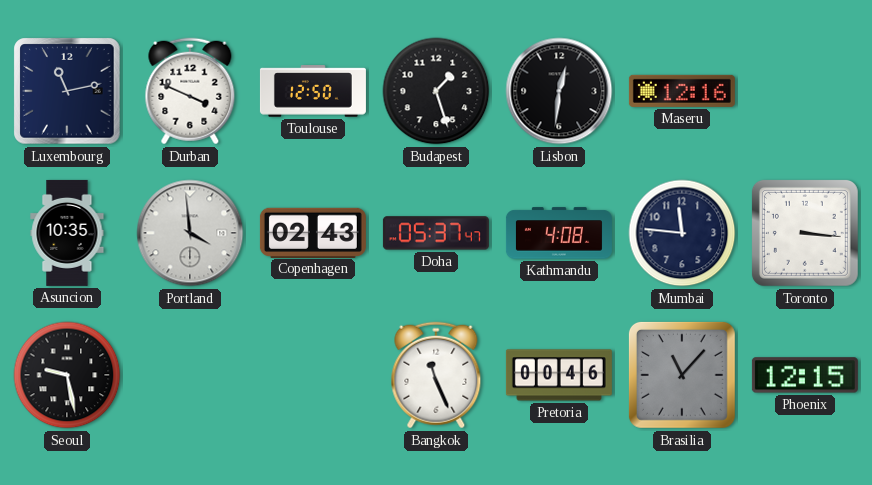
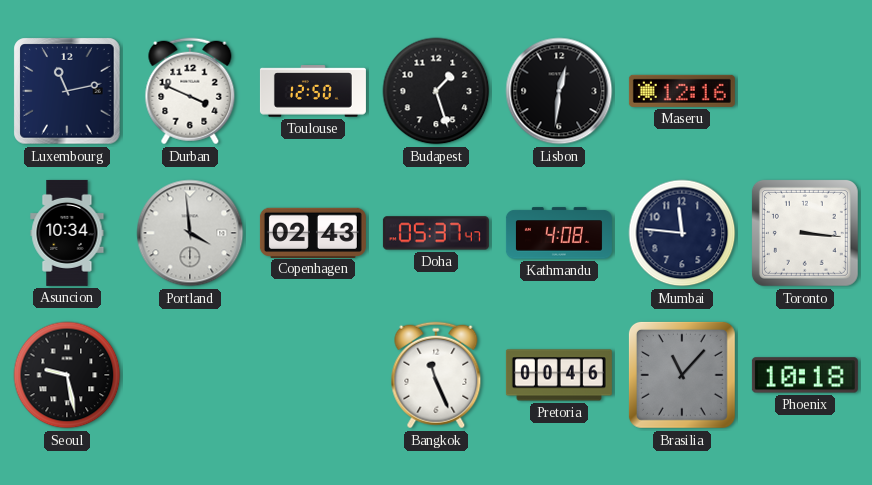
Asuncion: 10:35 -> 10:34 (67, 233)
Phoenix: 12:15 -> 10:18 (805, 375)
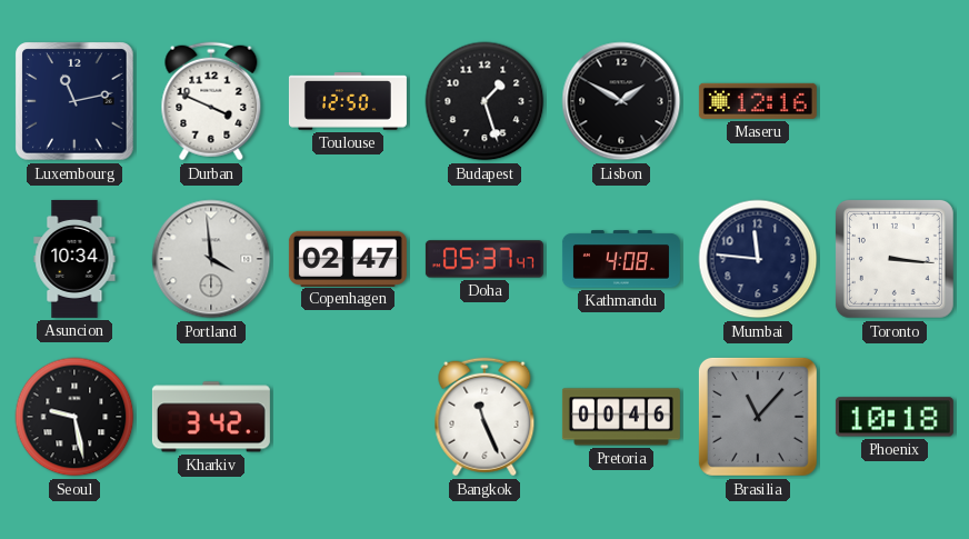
Lisbon: 12:31 -> 1:50 (621, 101)
Copenhagen: 02:43 -> 02:47 (348, 258)
Kharkiv: none -> 3:42 (211, 417)
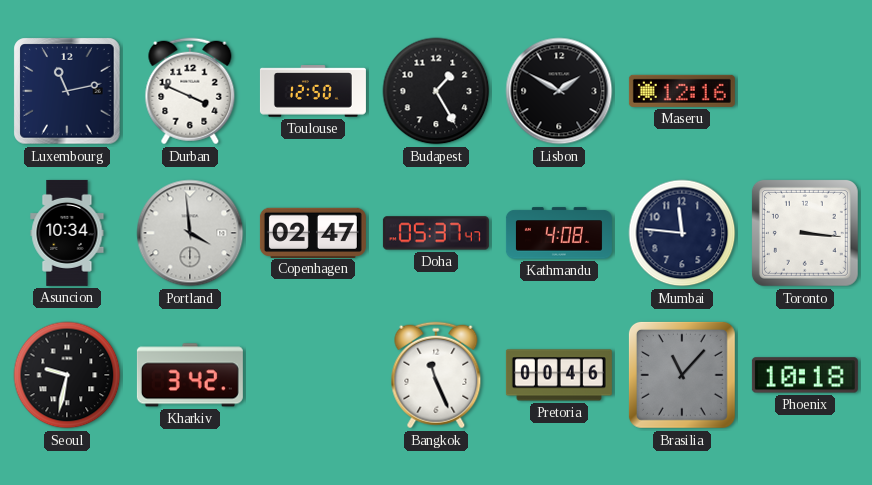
Budapest: 1:27 -> 1:25 (436, 91)
Seoul: 9:28 -> 9:32 (67, 375)
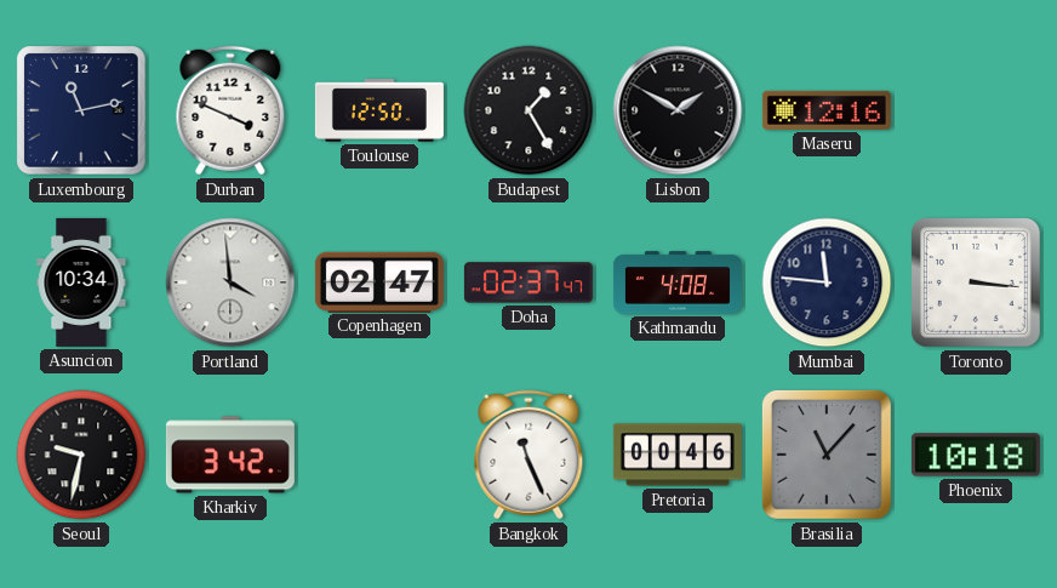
Doha: 05:37 -> 02:37 (528, 282)
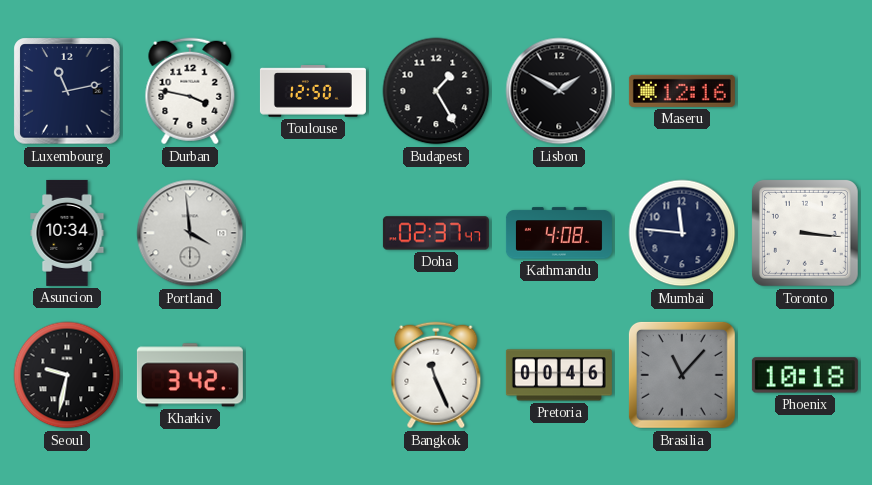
Durban: 3:49 -> 3:47 (190, 91)
Copenhagen: 02:47 -> none (379, 281)
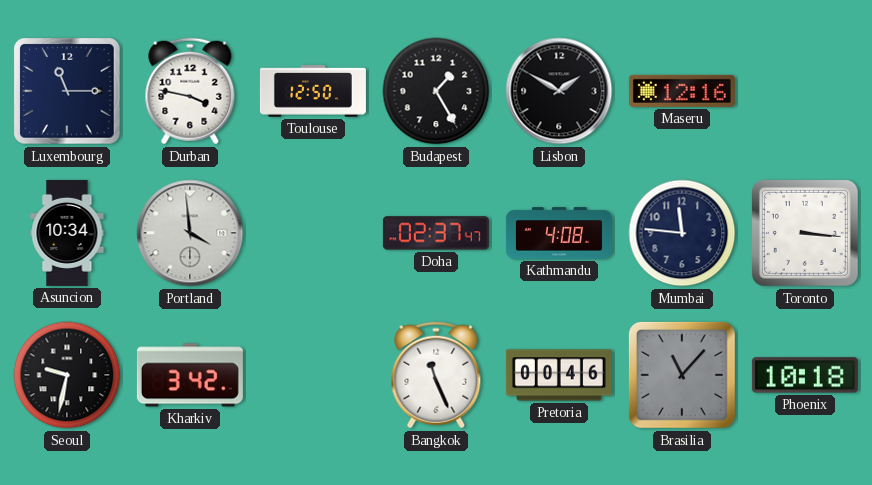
Luxembourg: 11:13 -> 11:15 (67, 91)
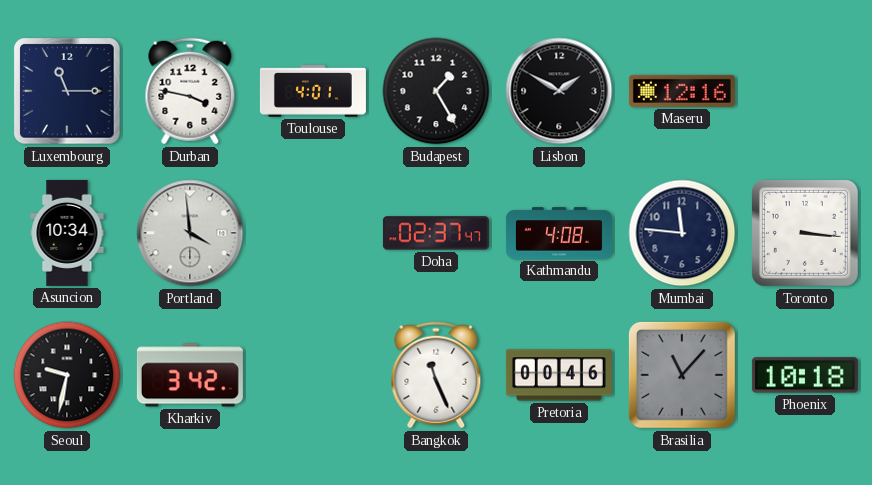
Toulouse: 12:50 -> 4:01 (313, 91)
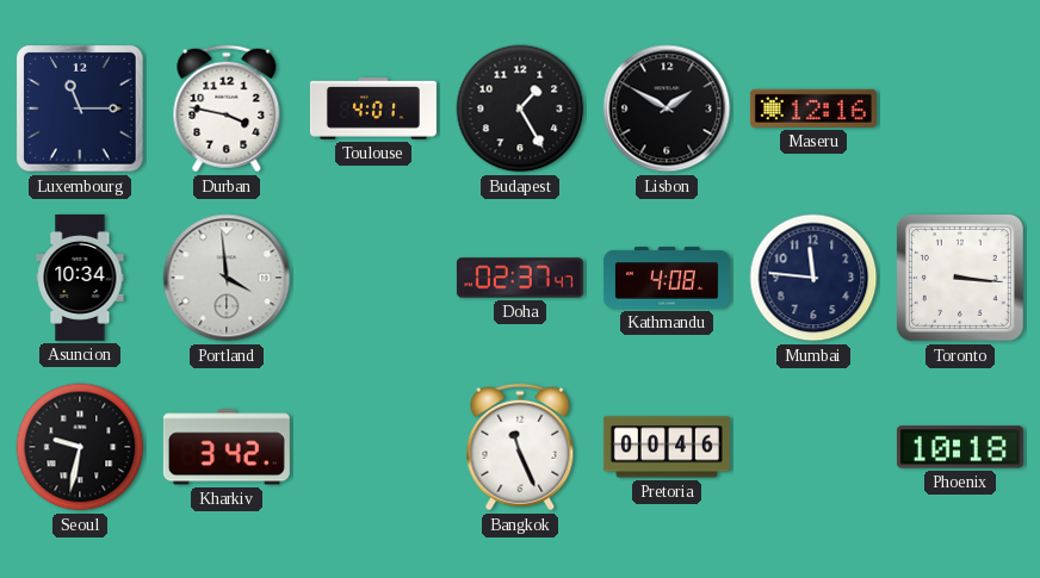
Brasilia: 11:07 -> none (682, 375)
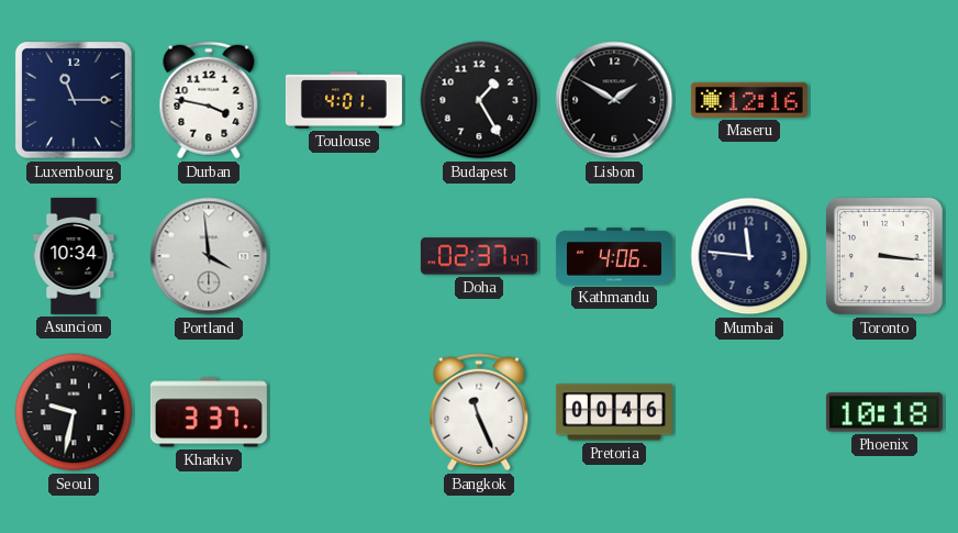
Kathmandu: 4:08 -> 4:06 (614, 256)
Kharkiv: 3:42 -> 3:37 (209, 412)
